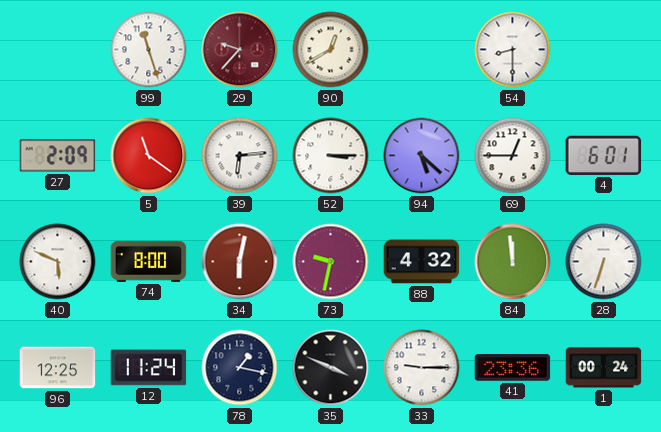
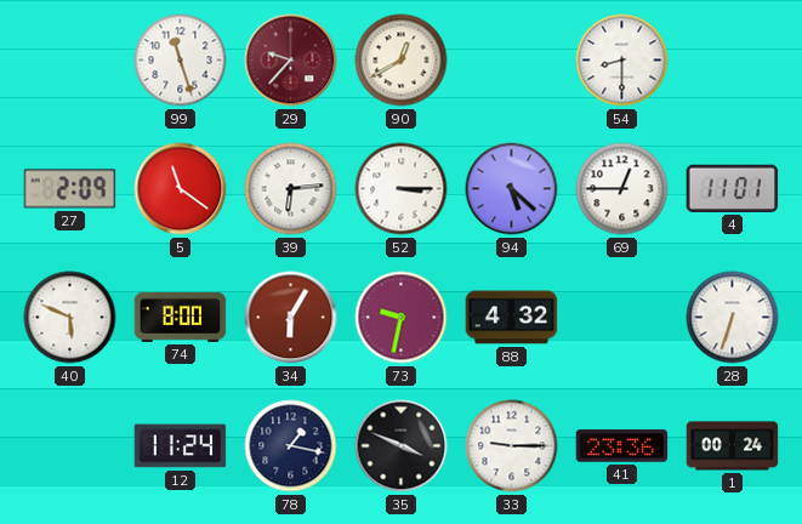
4: 6:01 -> 11:01 (733, 188)
34: 6:02 -> 6:05 (291, 318)
84: 11:59 -> none (513, 262)
96: 12:25 -> none (58, 368)
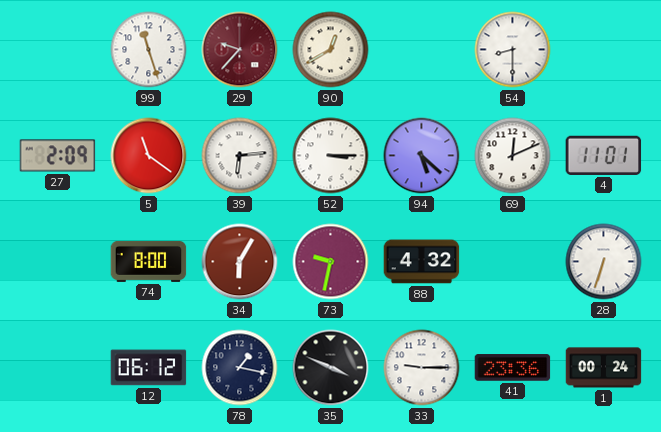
69: 12:45 -> 12:11 (513, 156)
40: 5:49 -> none (70, 318)
12: 11:24 -> 06:12 (149, 368)
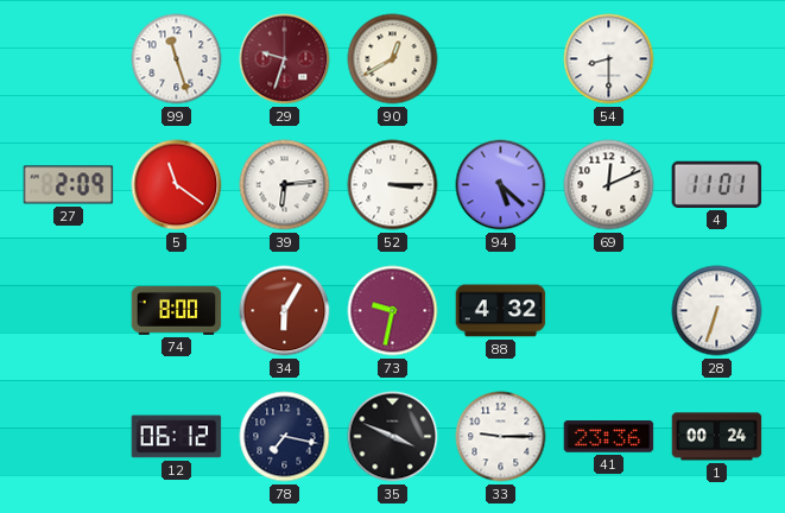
29: 9:37 -> 9:33 (285, 59)
78: 1:17 -> 7:17 (285, 437)
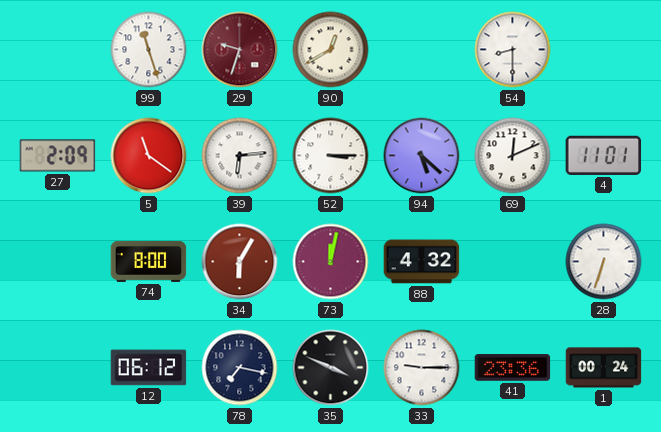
73: 9:32 -> 12:02 (331, 262)
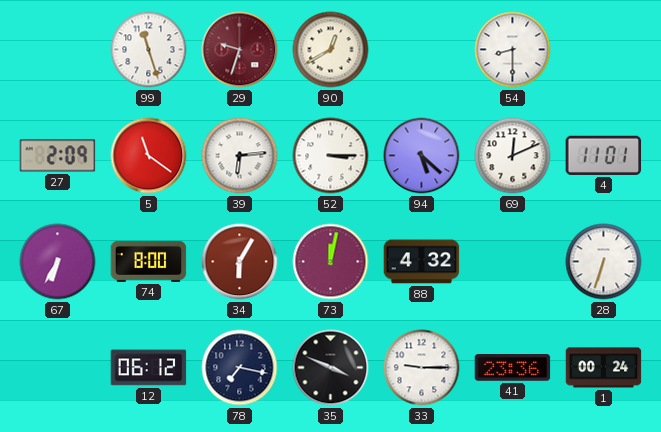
67: none -> 6:35 (58, 262)
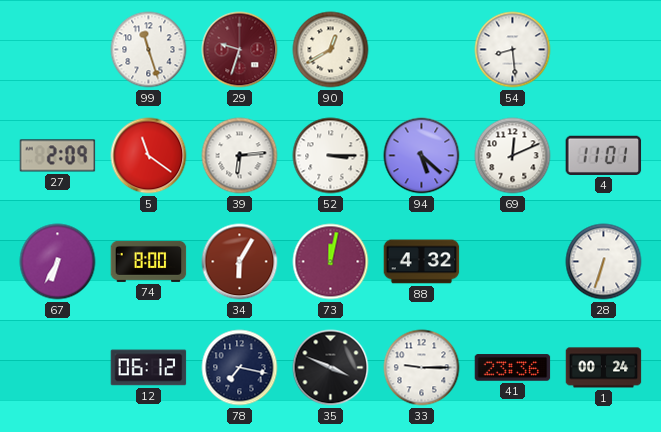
54: 8:30 -> 8:29 (513, 50)
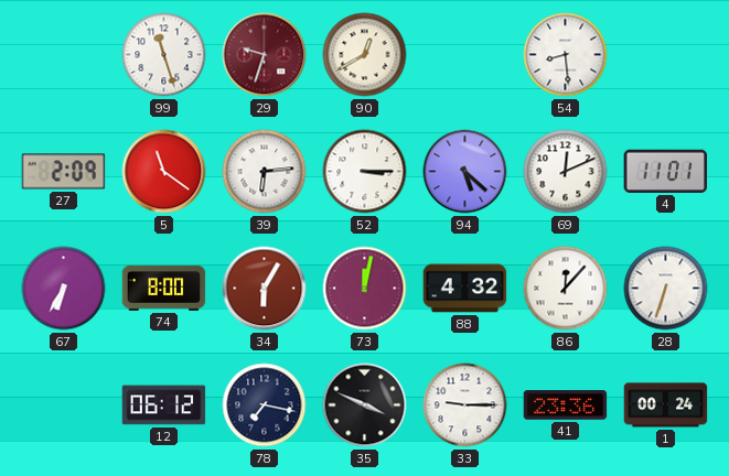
86: none -> 12:07 (566, 289)
